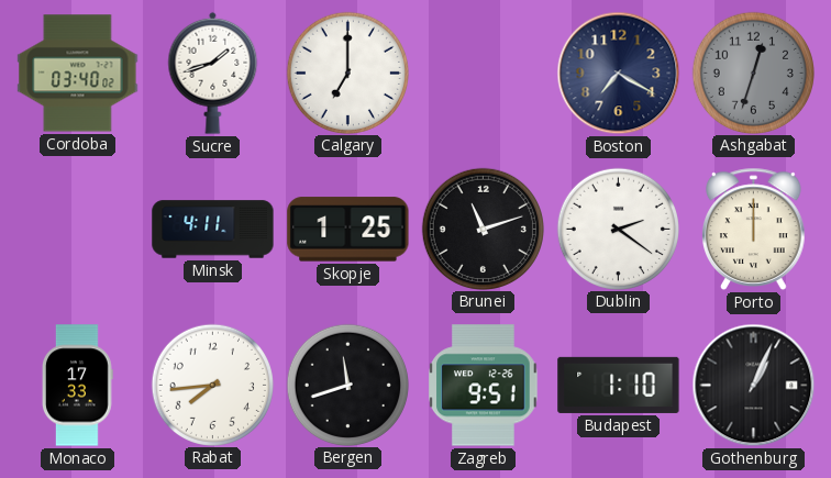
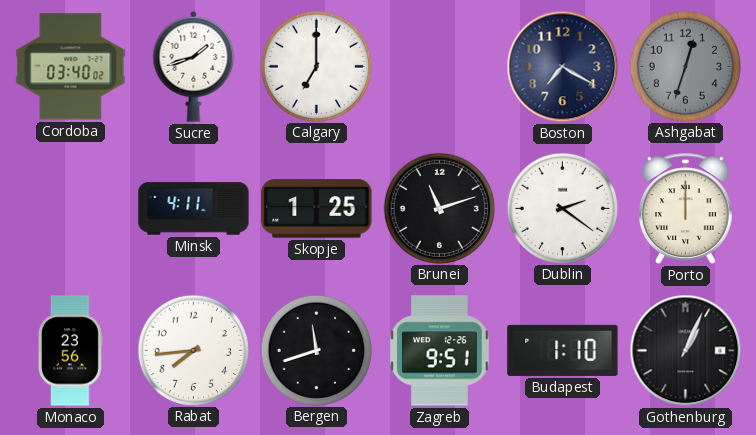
Monaco: 17:33 -> 23:56 (70, 351)
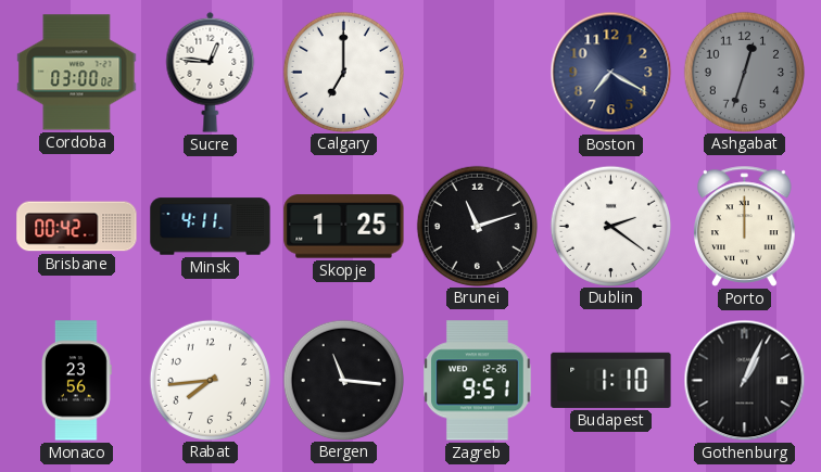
Cordoba: 03:40 -> 03:00 (77, 73)
Sucre: 1:42 -> 12:46 (211, 72)
Brisbane: none -> 00:42 (77, 227)
Bergen: 11:42 -> 11:16 (343, 380)
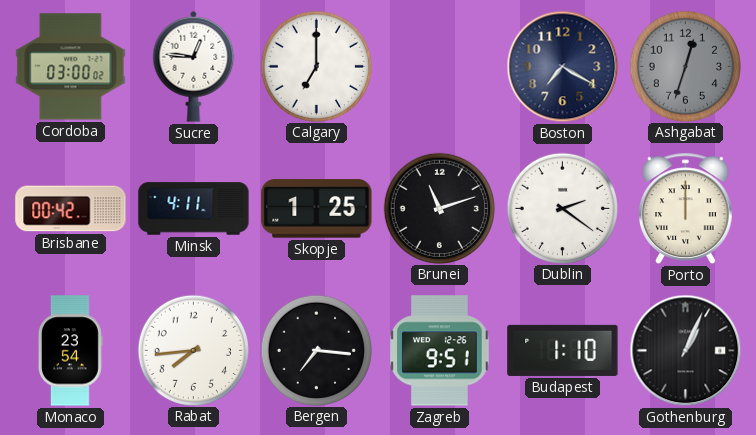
Monaco: 23:56 -> 23:54 (70, 351)
Bergen: 11:16 -> 7:16 (316, 350)
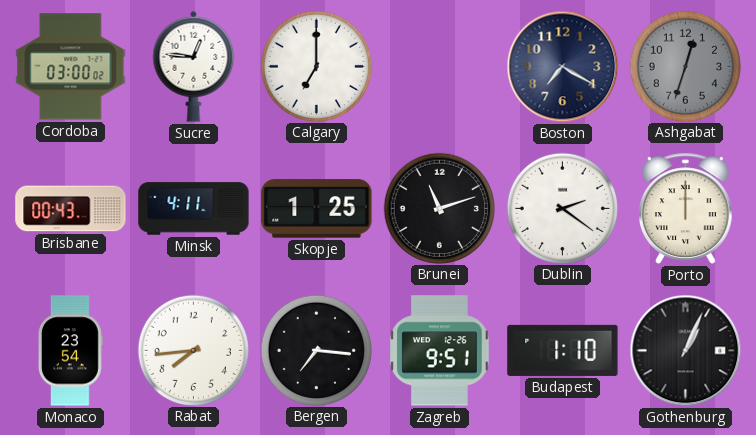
Brisbane: 00:42 -> 00:43 (71, 209)
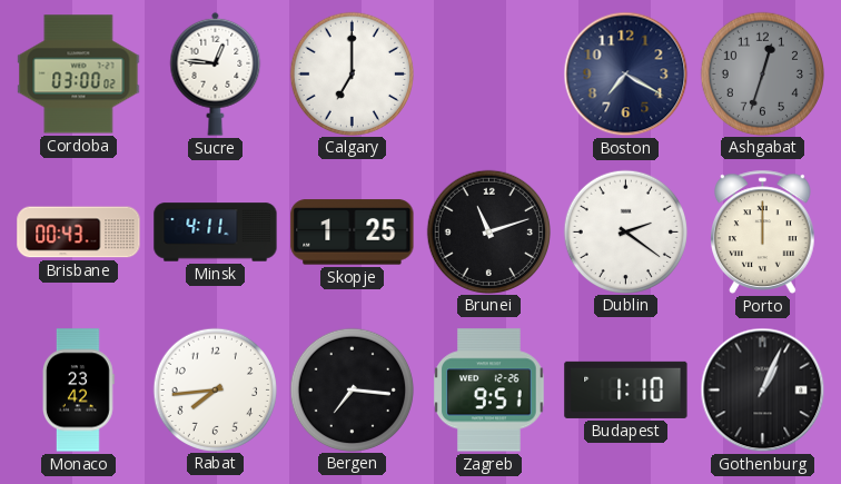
Monaco: 23:54 -> 23:42 (78, 391)
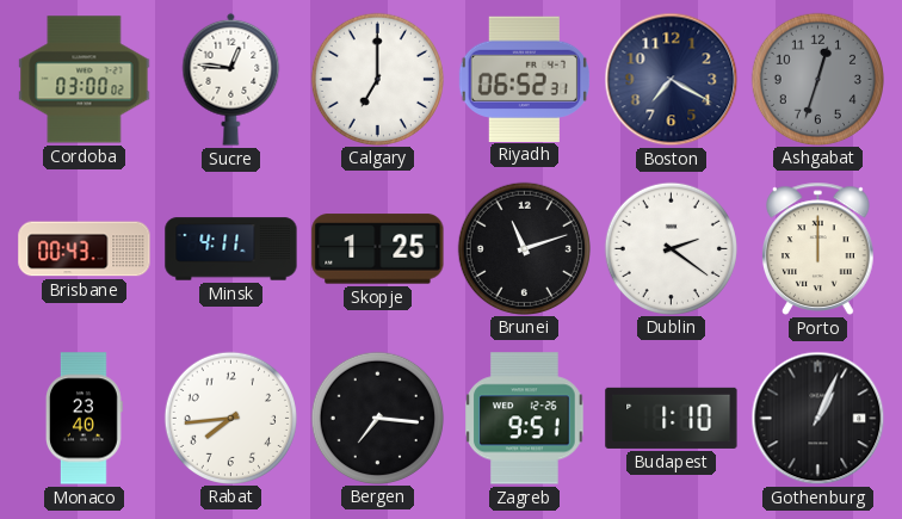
Riyadh: none -> 06:52 (524, 79)
Monaco: 23:42 -> 23:40 (84, 419)
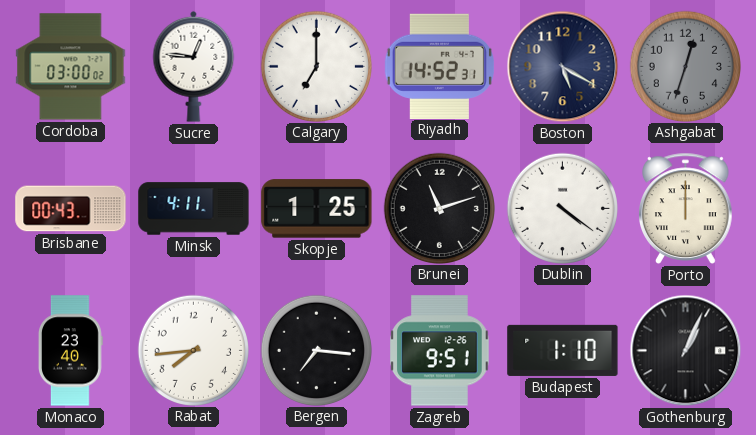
Riyadh: 06:52 -> 14:52 (439, 66)
Boston: 7:20 -> 5:20 (563, 67)
Dublin: 2:21 -> 4:21 (562, 208)
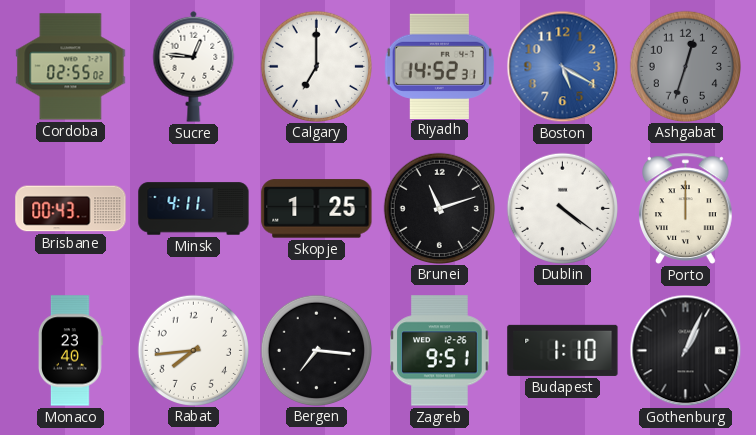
Cordoba: 03:00 -> 02:55 (71, 67)
Boston dial: navy -> blue (563, 67)
